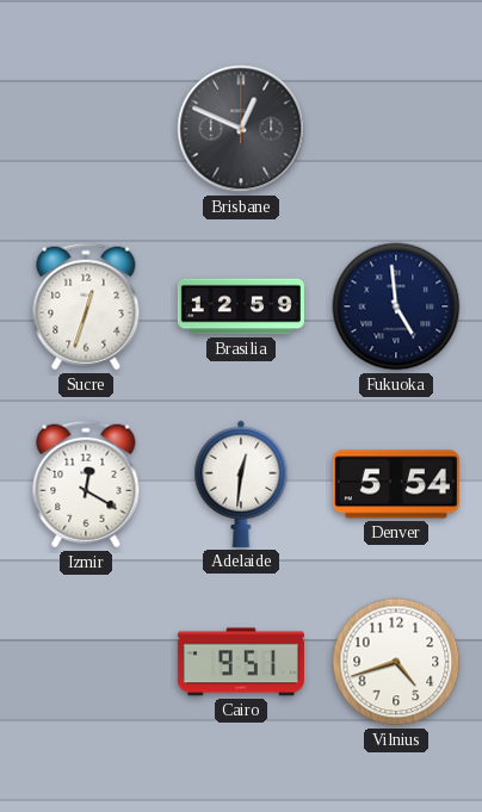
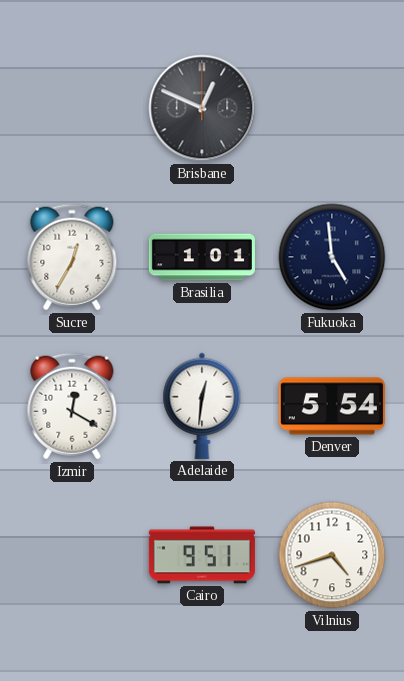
Sucre: 12:33 -> 12:35 (72, 257)
Brasilia: 12:59 -> 1:01 (202, 257)
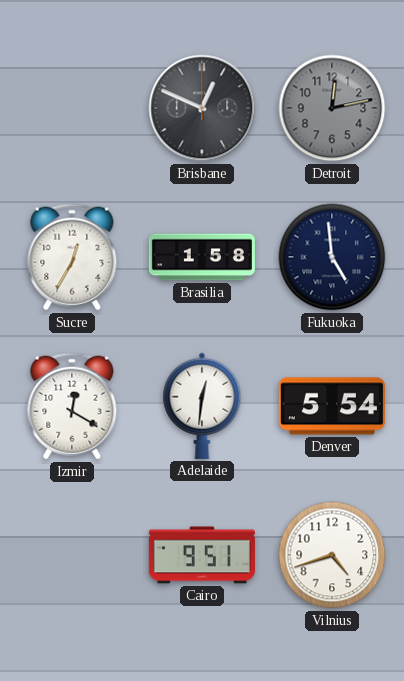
Detroit: none -> 12:13 (332, 108)
Brasilia: 1:01 -> 1:58 (202, 257)
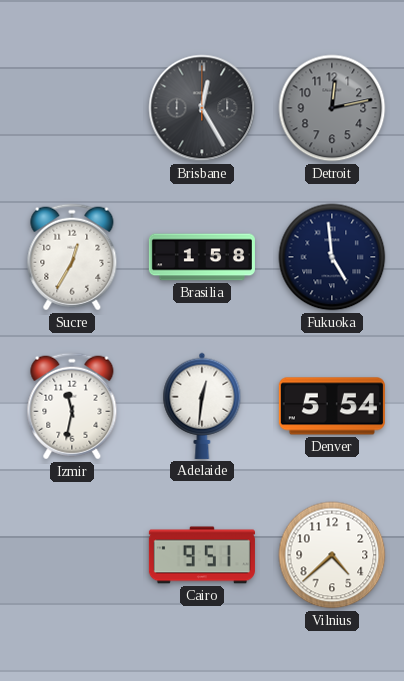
Brisbane: 12:49 -> 12:25 (202, 108)
Izmir: 12:20 -> 11:32 (72, 406)
Vilnius: 4:42 -> 4:38 (332, 555)
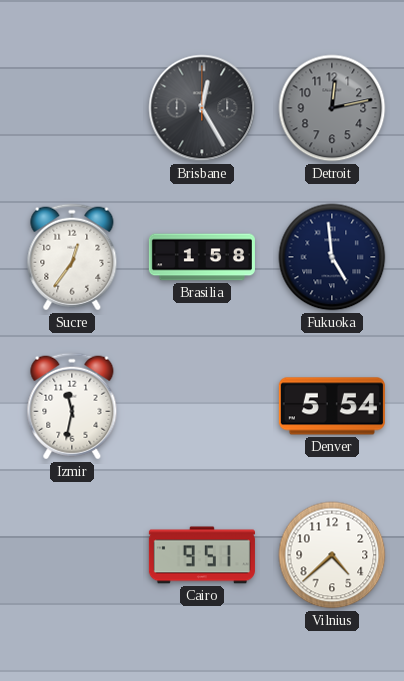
Sucre: 12:35 -> 12:36 (72, 257)
Adelaide: 12:31 -> none (202, 406)
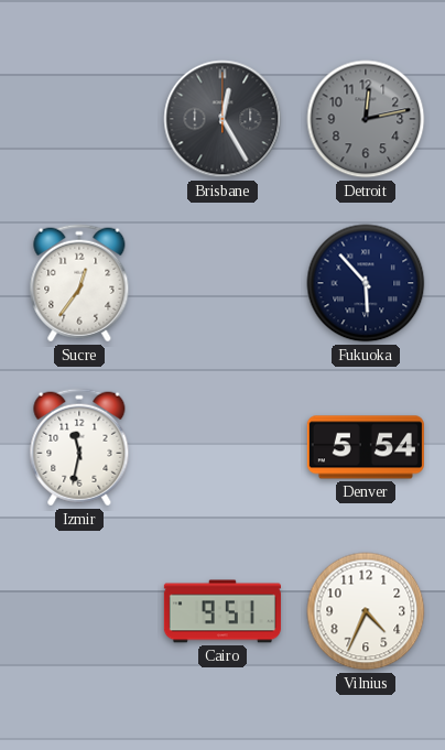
Brasilia: 1:58 -> none (202, 257)
Fukuoka: 4:59 -> 5:53 (366, 283)
Vilnius: 4:38 -> 4:34 (366, 611)
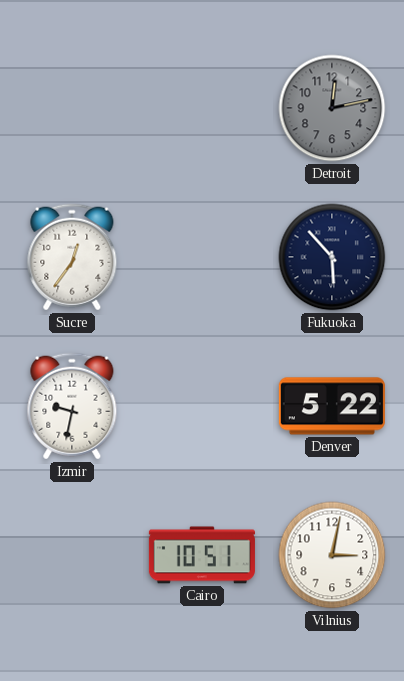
Brisbane: 12:25 -> none (223, 119)
Izmir: 11:32 -> 9:32 (72, 406)
Denver: 5:54 -> 5:22 (332, 406)
Cairo: 9:51 -> 10:51 (202, 555)
Vilnius: 4:34 -> 3:02 (332, 555)
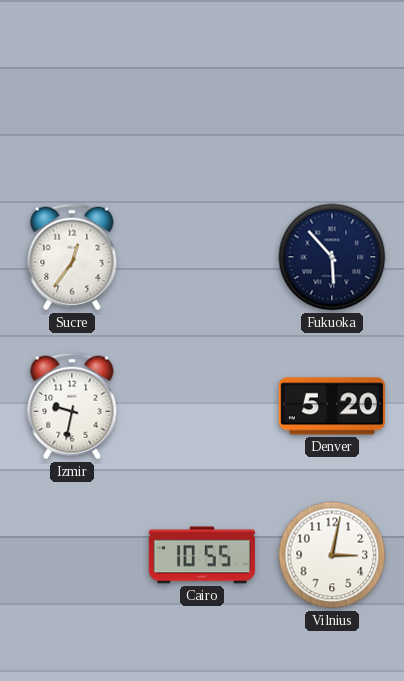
Detroit: 12:13 -> none (332, 108)
Denver: 5:22 -> 5:20 (332, 406)
Cairo: 10:51 -> 10:55 (202, 555)
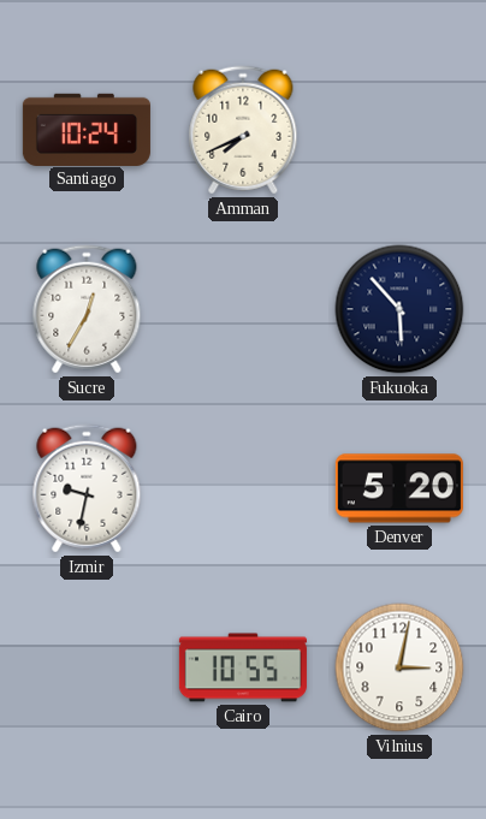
Santiago: none -> 10:24 (87, 129)
Amman: none -> 7:41 (243, 130)
Sucre: 12:36 -> 12:35 (87, 309)
